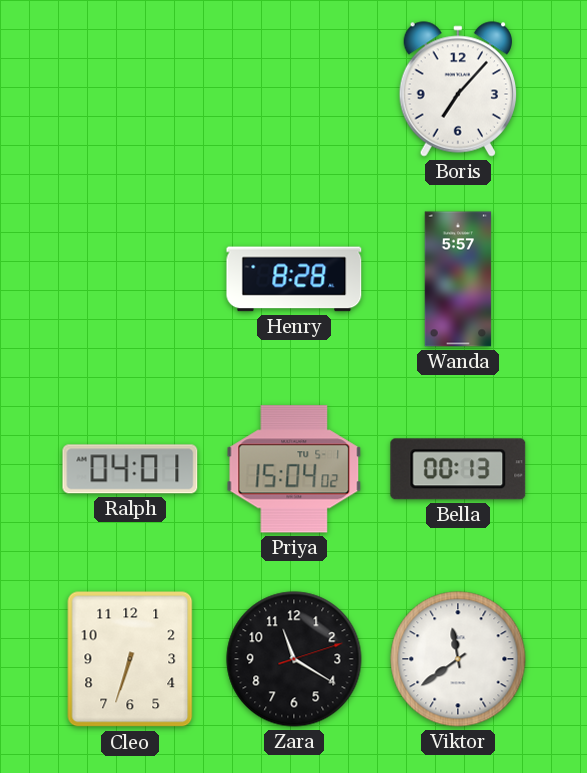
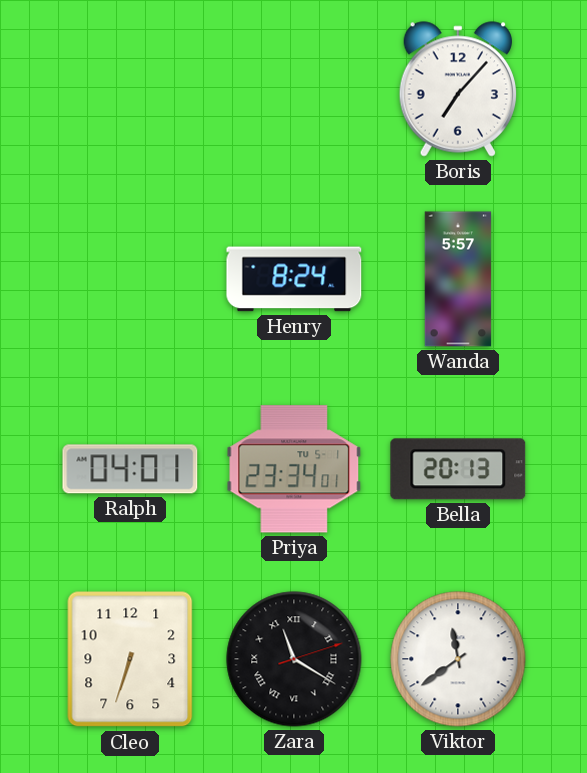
Henry: 8:28 -> 8:24 (294, 279)
Priya: 15:04 -> 23:34 (294, 469)
Bella: 00:13 -> 20:13 (458, 469)
Zara numerals: Arabic -> Roman (294, 659)
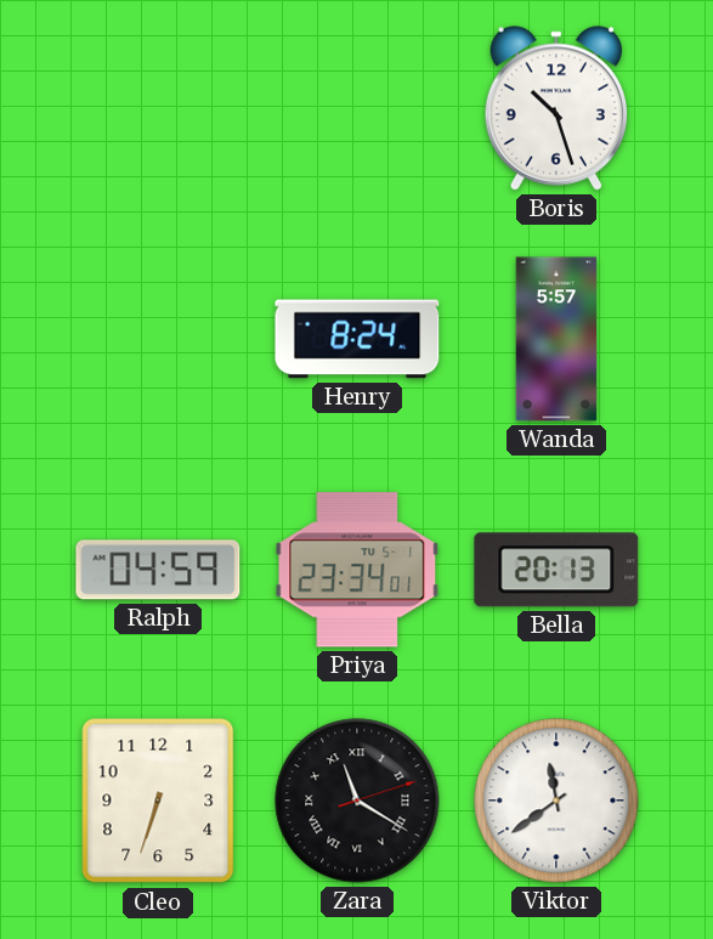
Boris: 7:07 -> 10:27 (555, 108)
Ralph: 04:01 -> 04:59 (158, 570)
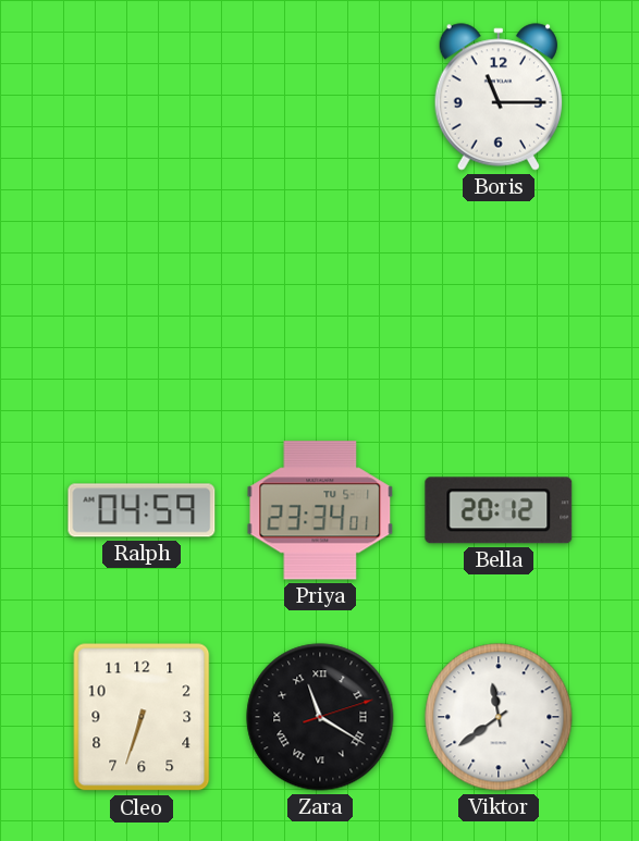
Boris: 10:27 -> 11:15 (497, 97)
Henry: 8:24 -> none (357, 339)
Wanda: 5:57 -> none (556, 339)
Bella: 20:13 -> 20:12 (499, 510)
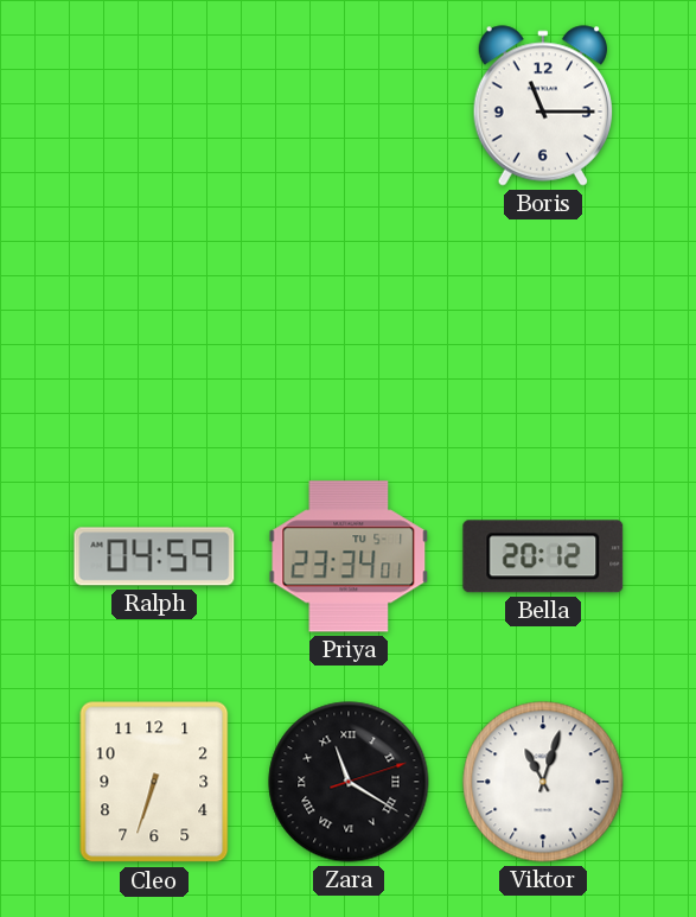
Viktor: 11:39 -> 11:03 (543, 782)
